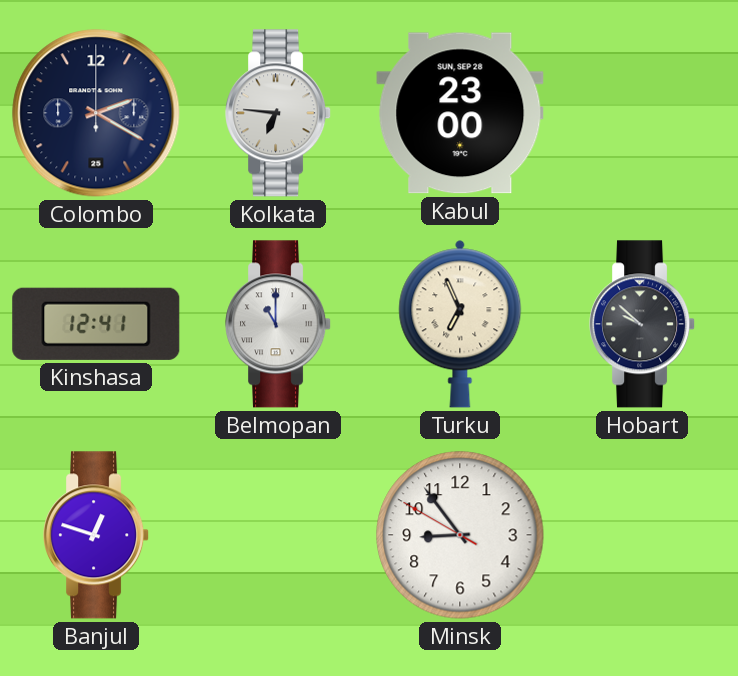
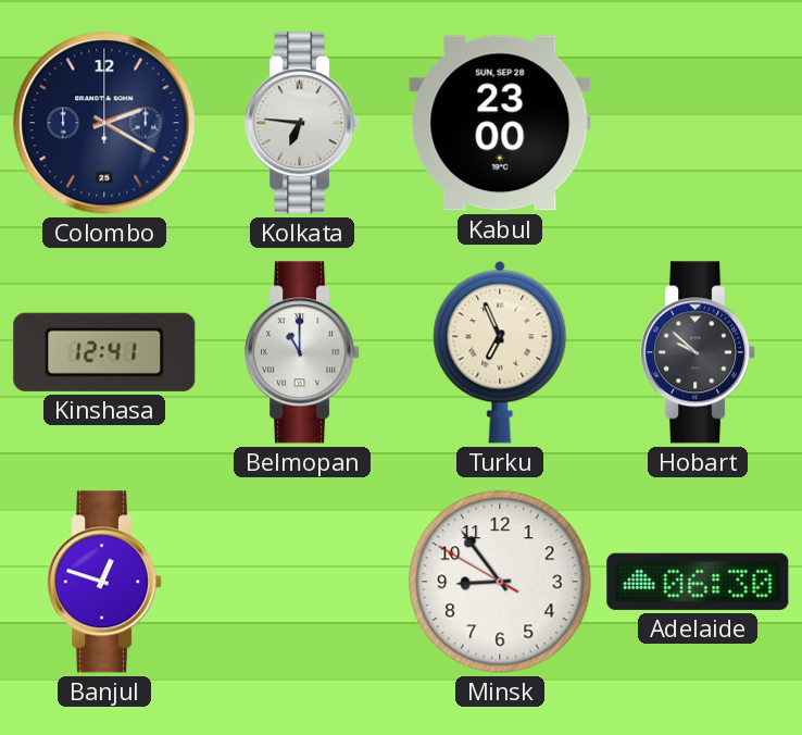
Adelaide: none -> 06:30 (698, 582)
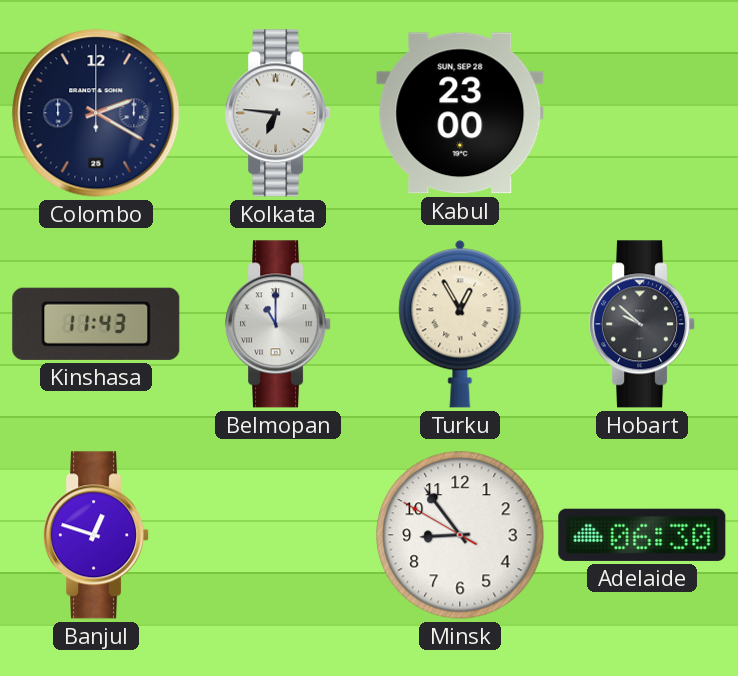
Kinshasa: 12:41 -> 11:43 (96, 324)
Turku: 6:56 -> 12:55 (460, 324)
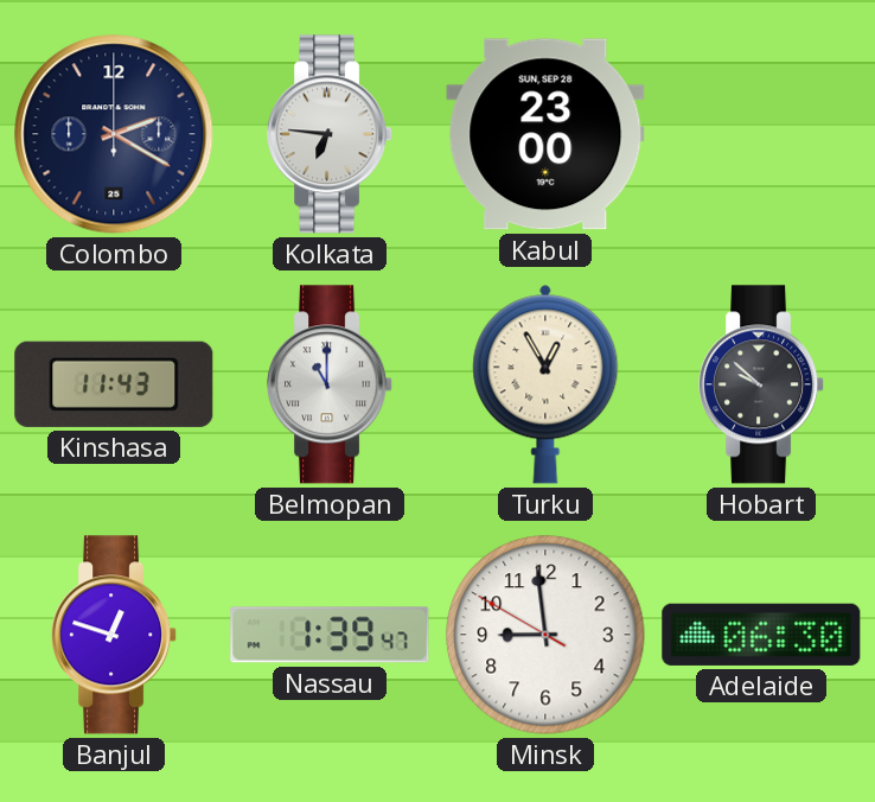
Nassau: none -> 1:39 (330, 635)
Minsk: 8:53 -> 8:58 (545, 635)
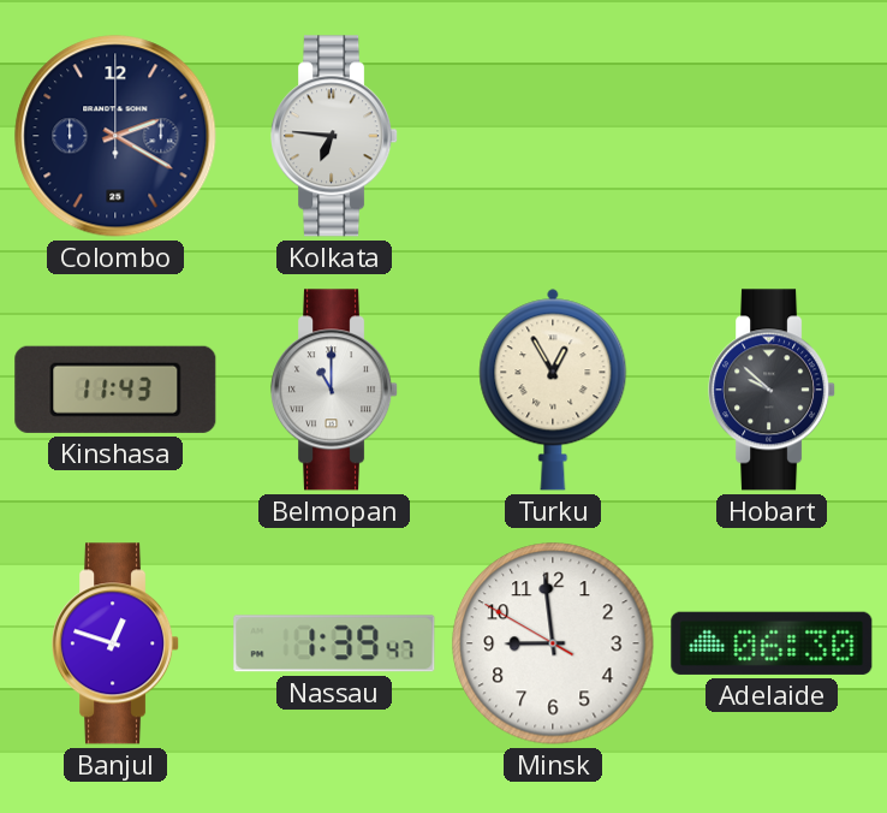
Kabul: 23:00 -> none (545, 134)
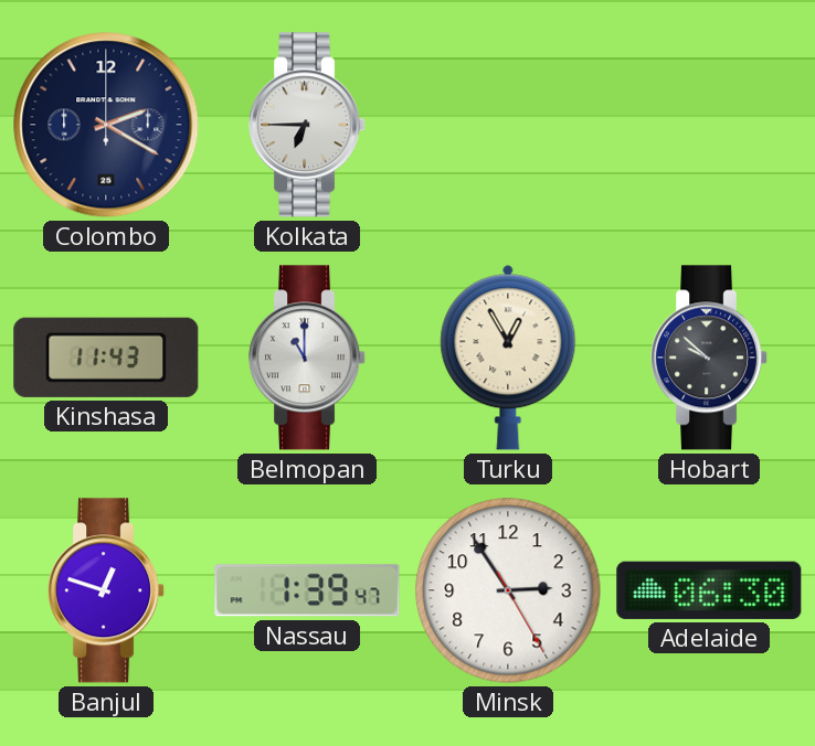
Kolkata: 6:46 -> 6:45 (308, 125)
Minsk: 8:58 -> 2:54 (508, 590)
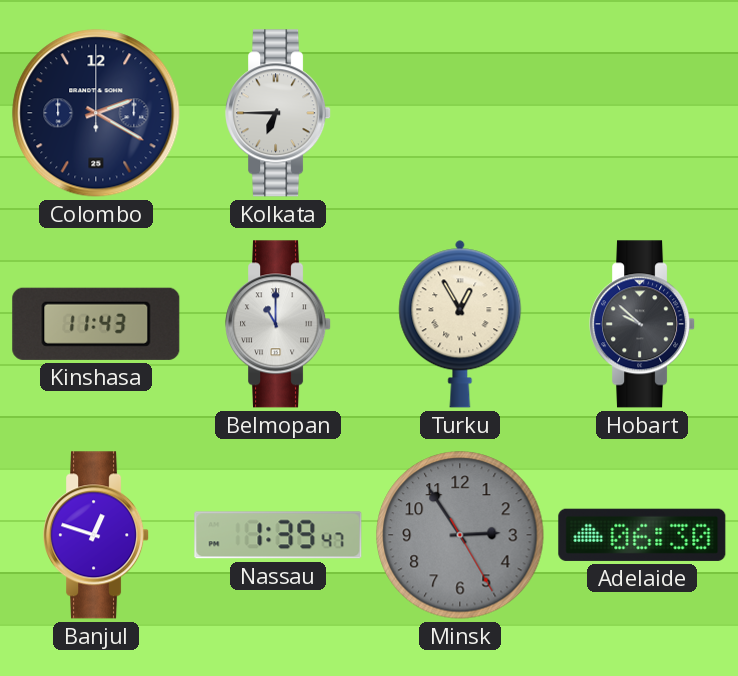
Minsk dial: white -> grey (460, 535)
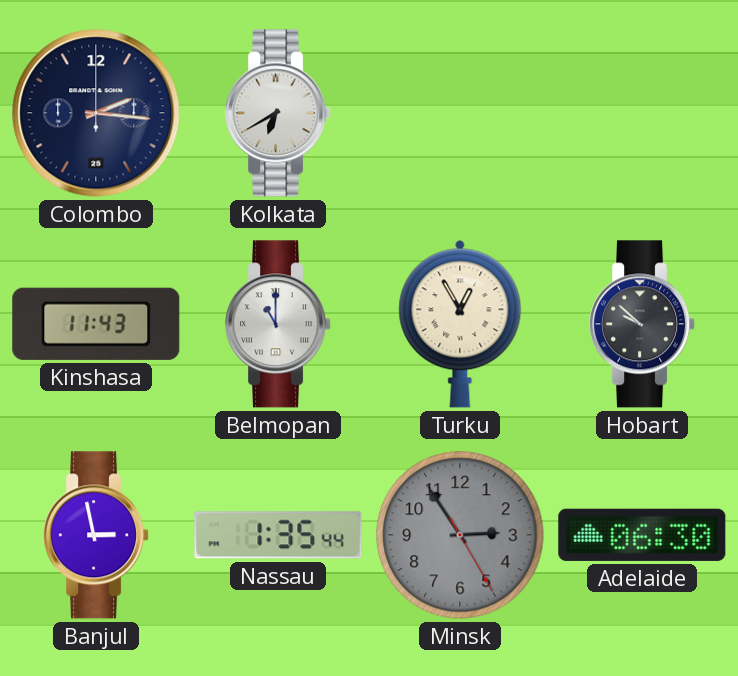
Colombo: 2:20 -> 2:16 (96, 113)
Kolkata: 6:45 -> 6:40 (279, 113)
Banjul: 12:48 -> 2:58 (97, 535)
Nassau: 1:39 -> 1:35 (278, 535)
